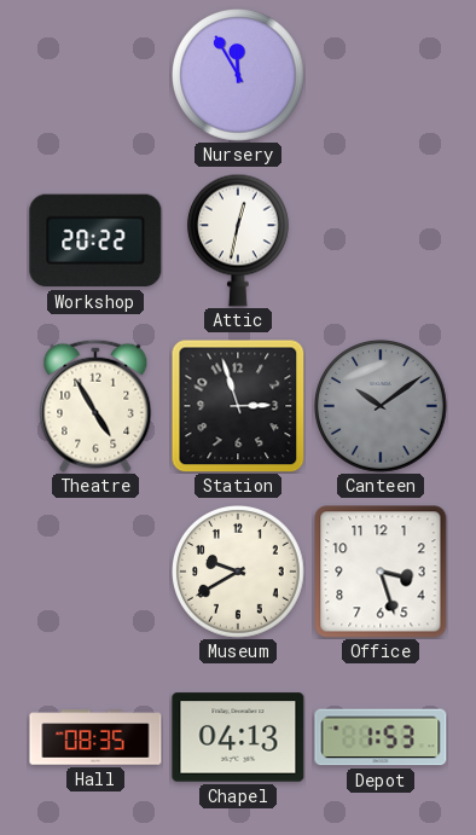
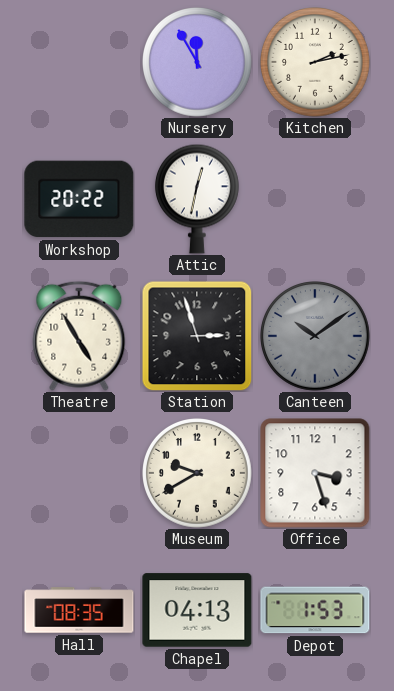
Kitchen: none -> 2:13 (316, 63)
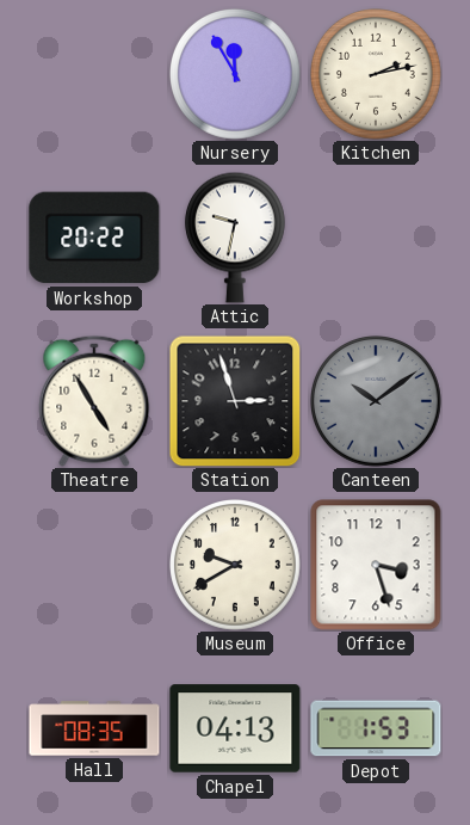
Attic: 12:32 -> 9:32 (235, 238)
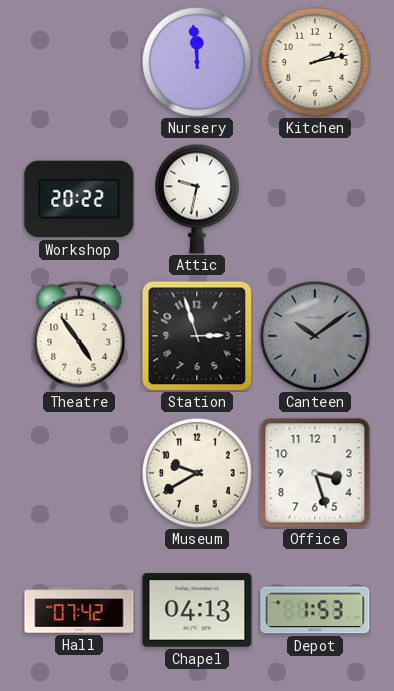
Nursery: 11:55 -> 11:59 (198, 63)
Theatre: 4:55 -> 4:54 (79, 336)
Hall: 08:35 -> 07:42 (79, 610)
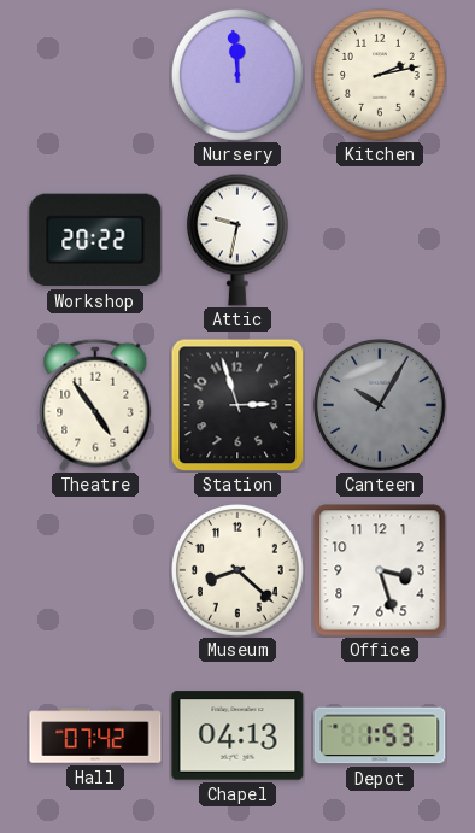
Canteen: 10:09 -> 10:05 (381, 406)
Museum: 9:40 -> 8:22 (239, 571)
